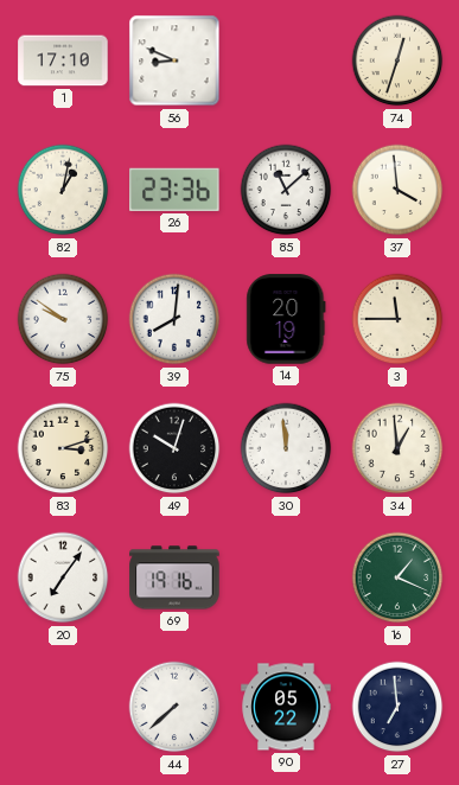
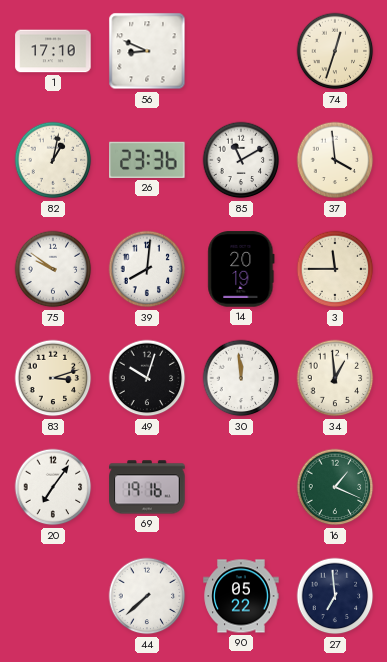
85: 11:08 -> 11:10 (241, 160)
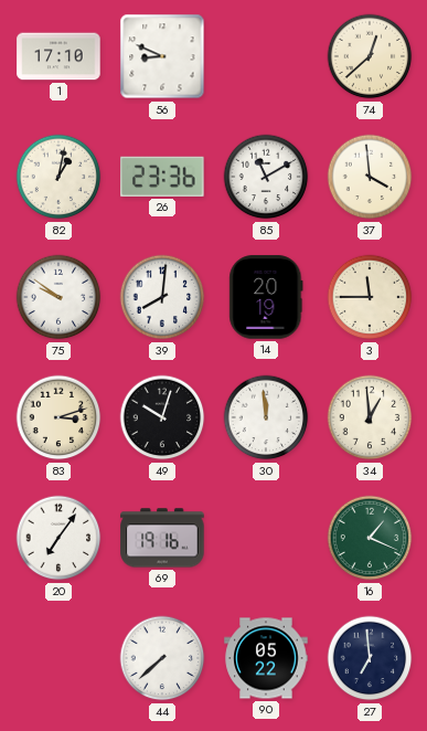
74: 12:33 -> 12:38 (370, 56)
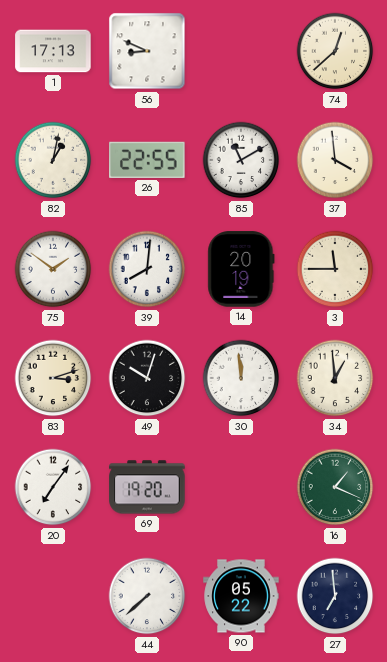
1: 17:10 -> 17:13 (53, 51)
26: 23:36 -> 22:55 (147, 160)
75: 9:51 -> 1:51 (53, 269)
69: 19:16 -> 19:20 (147, 487)
